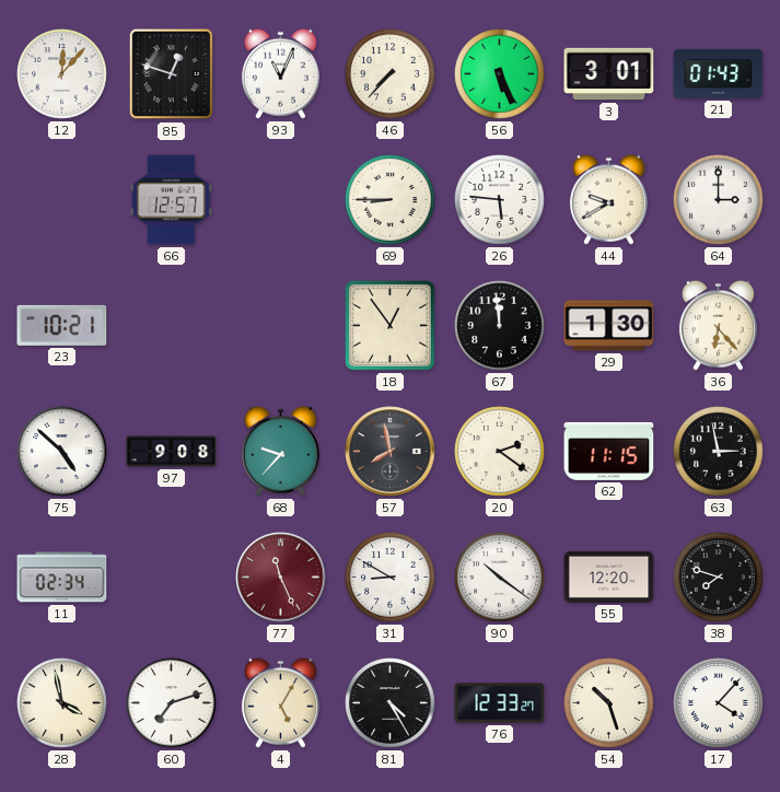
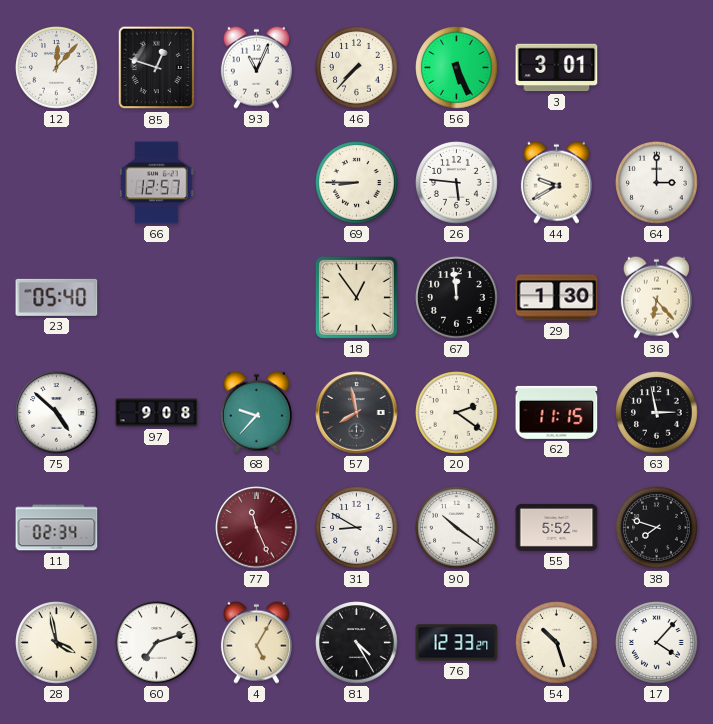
21: 01:43 -> none (719, 73)
23: 10:21 -> 05:40 (57, 297)
55: 12:20 -> 5:52 (557, 527)
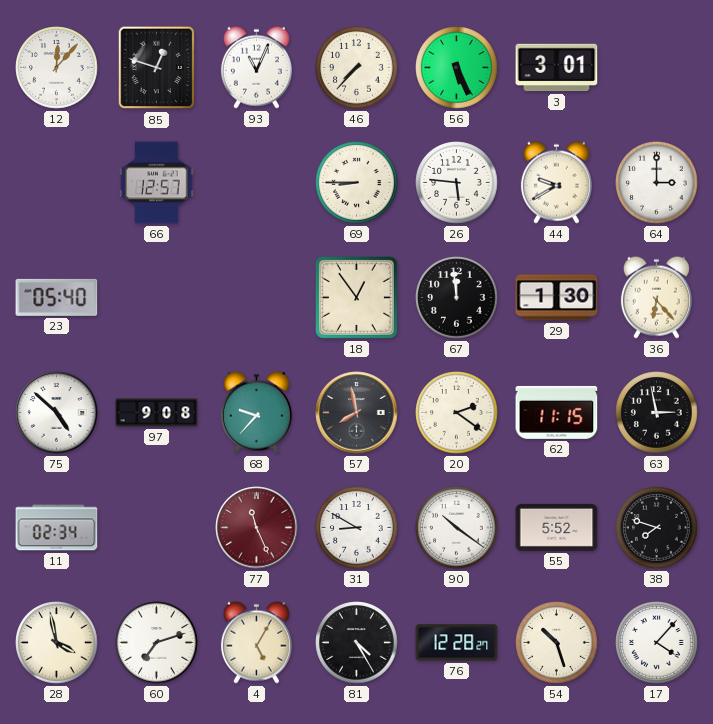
76: 12:33 -> 12:28 (457, 643)
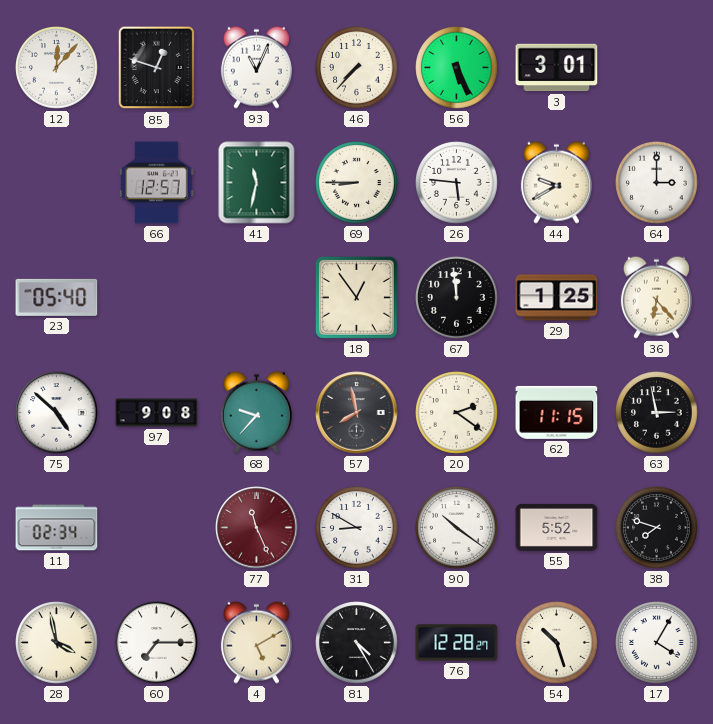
41: none -> 11:32 (257, 183)
29: 1:30 -> 1:25 (557, 298)
60: 7:12 -> 7:15 (157, 643)
4: 5:05 -> 5:10 (256, 642)
17: 4:07 -> 4:05 (657, 643)
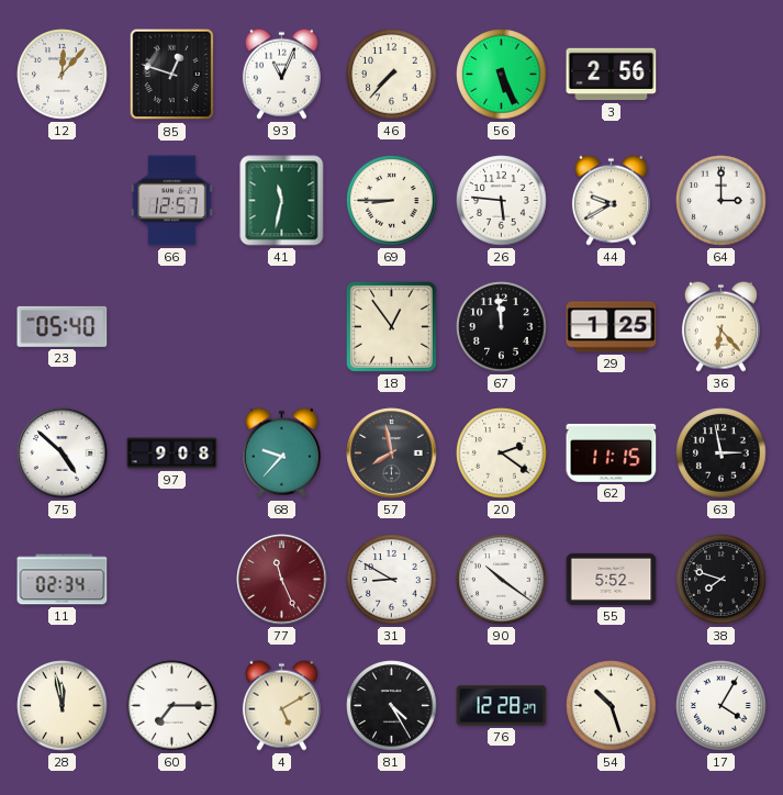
3: 3:01 -> 2:56 (612, 75)
28: 3:58 -> 11:58 (63, 706)
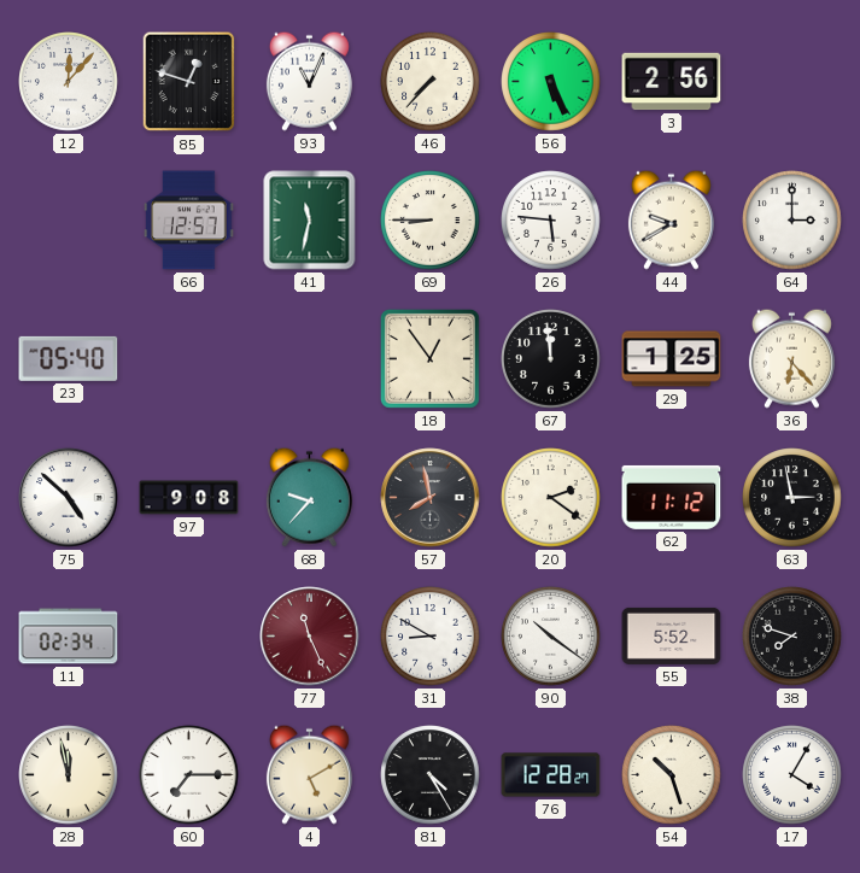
62: 11:15 -> 11:12 (672, 497)
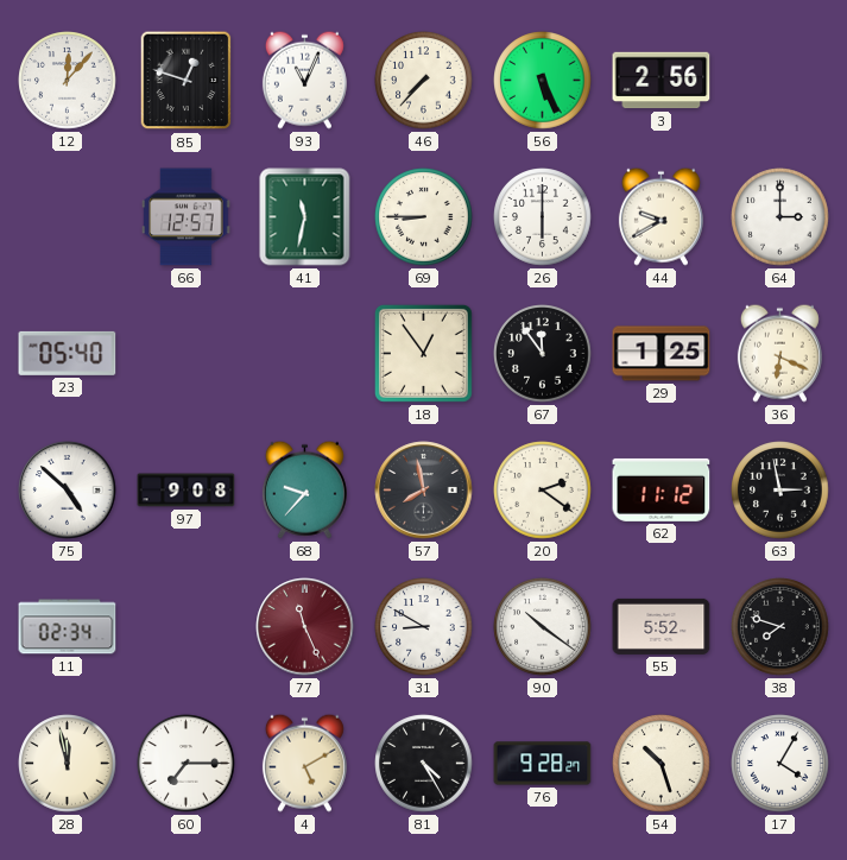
26: 5:46 -> 6:00 (543, 217)
67: 11:59 -> 11:54 (543, 354)
36: 6:23 -> 6:19 (779, 353)
76: 12:28 -> 9:28 (543, 764)
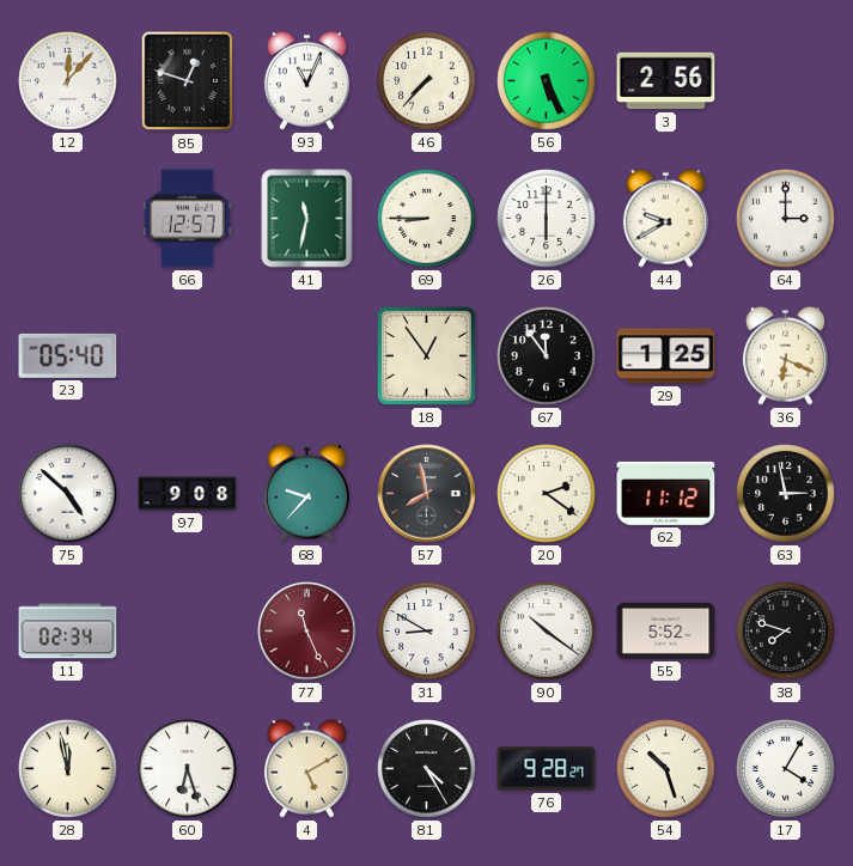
60: 7:15 -> 6:27 (188, 769)
